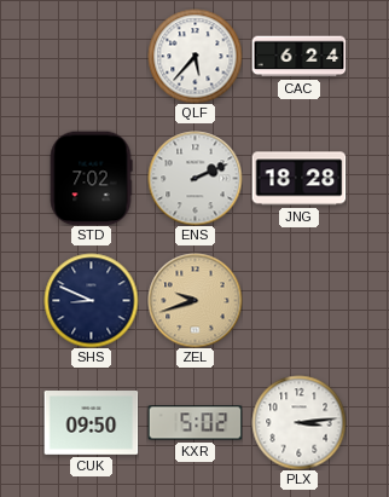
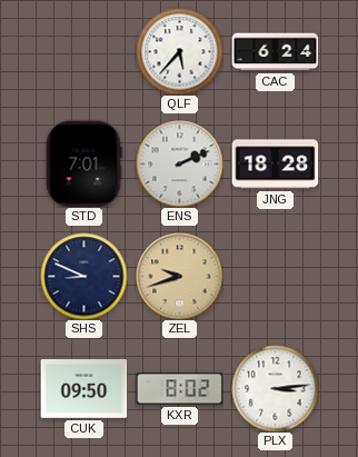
STD: 7:02 -> 7:01 (83, 163)
KXR: 5:02 -> 8:02 (179, 389)
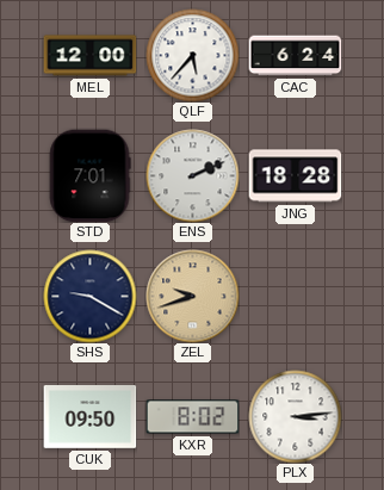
MEL: none -> 12:00 (89, 56)
SHS: 8:49 -> 9:20 (89, 296)
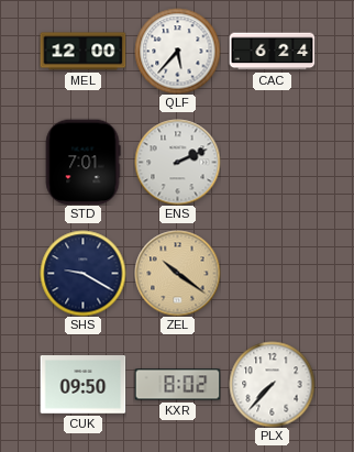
JNG: 18:28 -> none (295, 176)
ZEL: 9:42 -> 10:21 (177, 273)
PLX: 3:14 -> 7:37 (272, 384)
